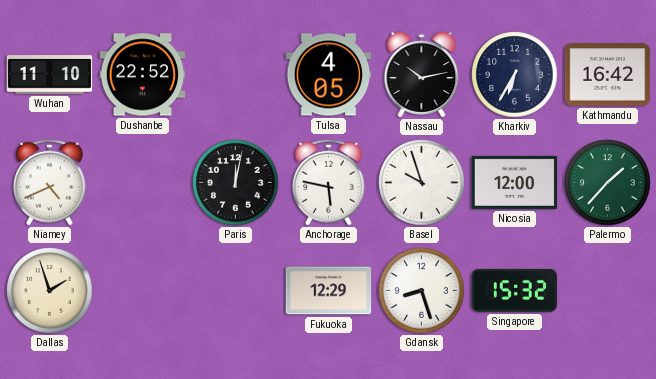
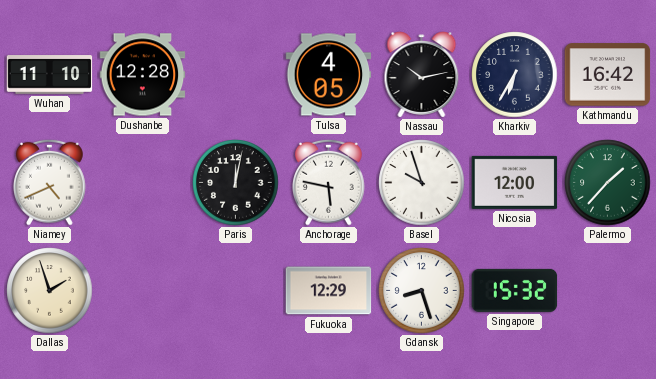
Dushanbe: 22:52 -> 12:28 (143, 75)
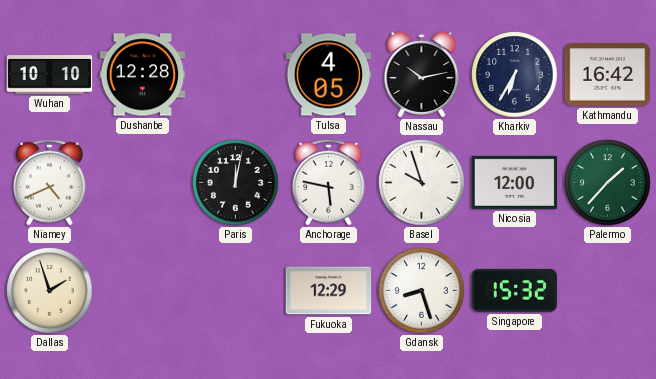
Wuhan: 11:10 -> 10:10 (50, 75)
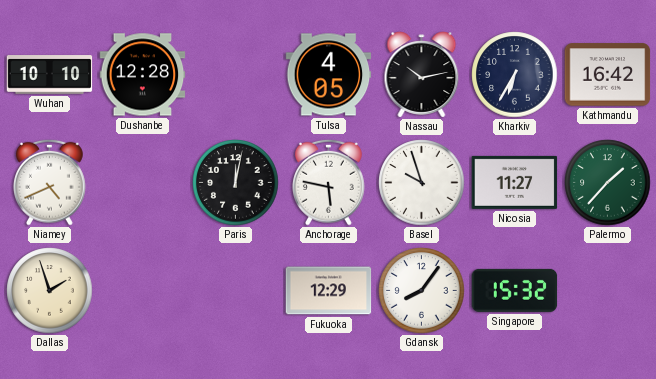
Nicosia: 12:00 -> 11:27 (515, 182)
Gdansk: 8:27 -> 8:06 (422, 291)
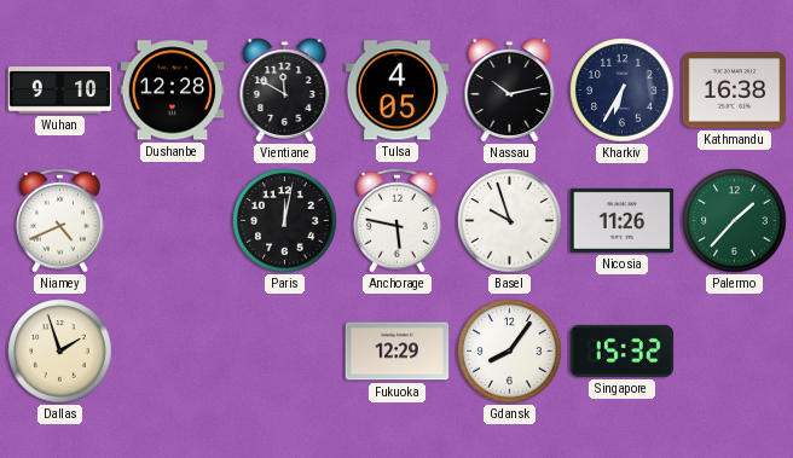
Wuhan: 10:10 -> 9:10 (60, 91)
Vientiane: none -> 11:50 (285, 91)
Kathmandu: 16:42 -> 16:38 (735, 91)
Nicosia: 11:27 -> 11:26 (623, 220)
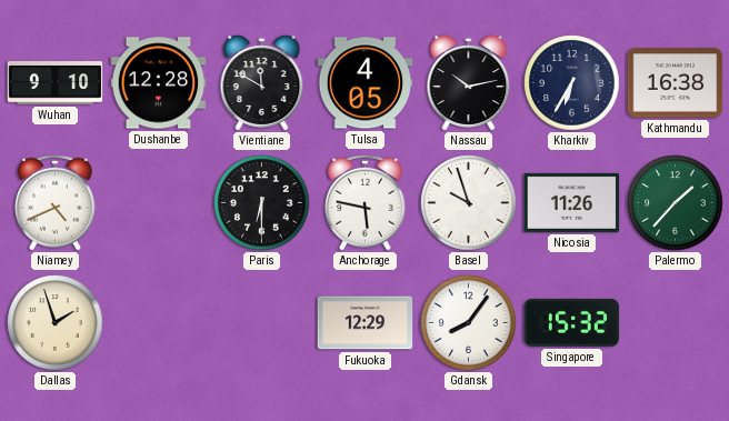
Paris: 12:02 -> 6:30 (262, 203)
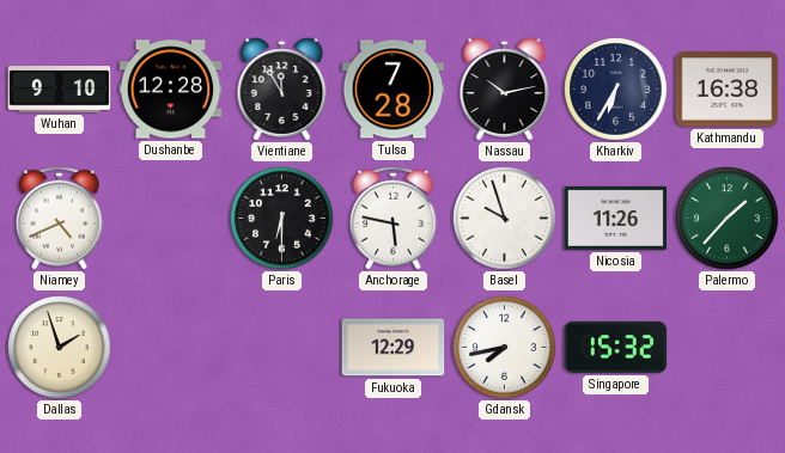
Vientiane: 11:50 -> 11:55 (282, 90)
Tulsa: 4:05 -> 7:28 (394, 90)
Gdansk: 8:06 -> 7:43 (505, 348)
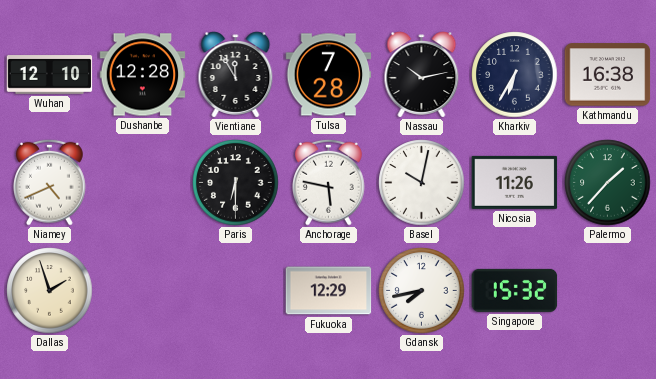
Wuhan: 9:10 -> 12:10 (50, 75)
Basel: 9:57 -> 10:02 (422, 183)
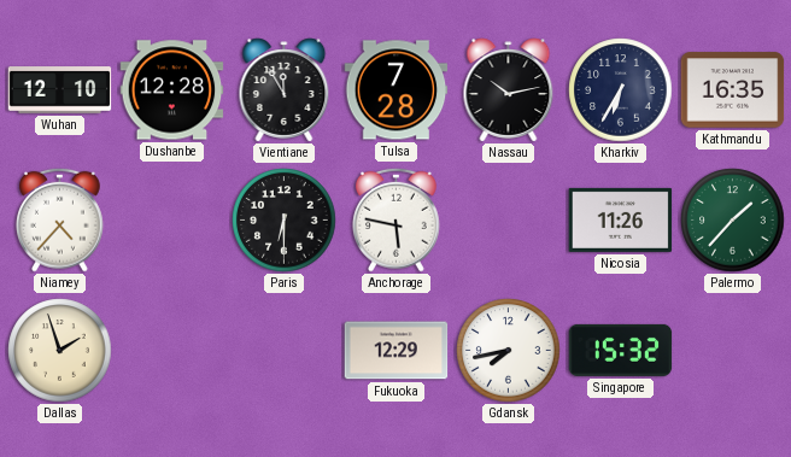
Kathmandu: 16:38 -> 16:35 (733, 90)
Niamey: 4:41 -> 4:37 (60, 219)
Basel: 10:02 -> none (422, 183)
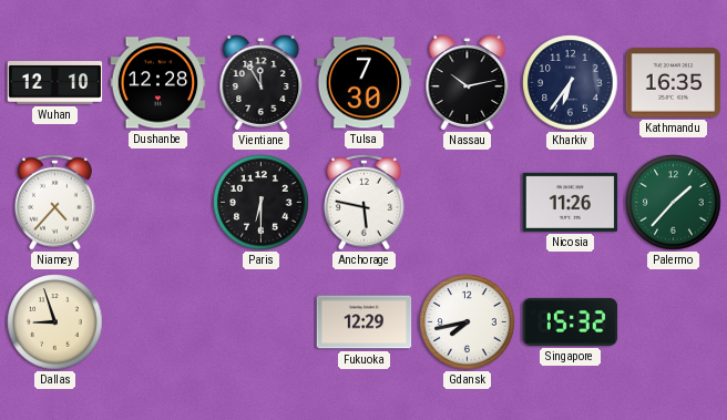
Tulsa: 7:28 -> 7:30 (365, 83)
Kharkiv: 6:35 -> 6:36 (571, 83)
Dallas: 1:57 -> 8:57 (55, 322)
